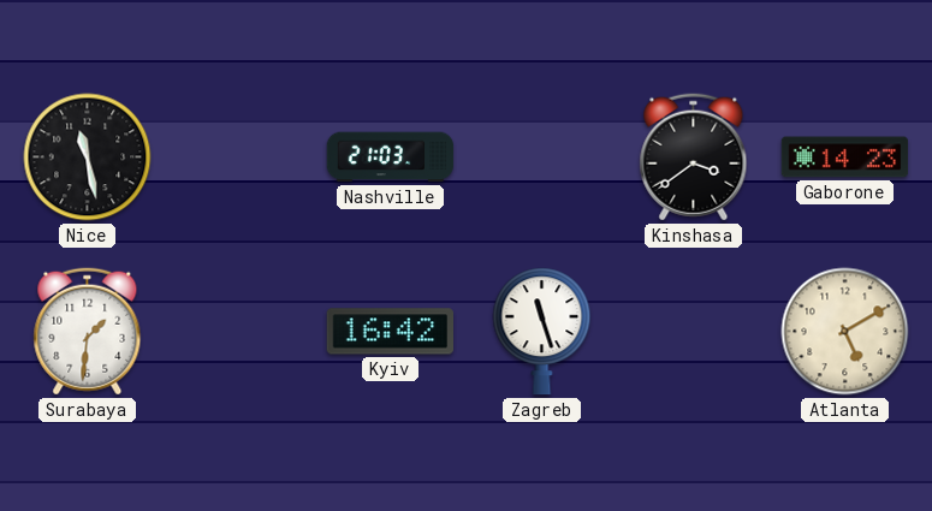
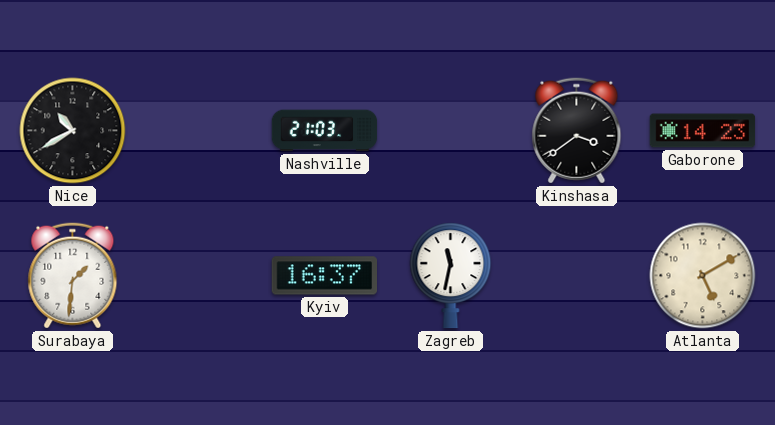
Nice: 11:28 -> 10:40 (73, 131)
Kyiv: 16:42 -> 16:37 (324, 276)
Zagreb: 11:27 -> 11:32 (451, 276)
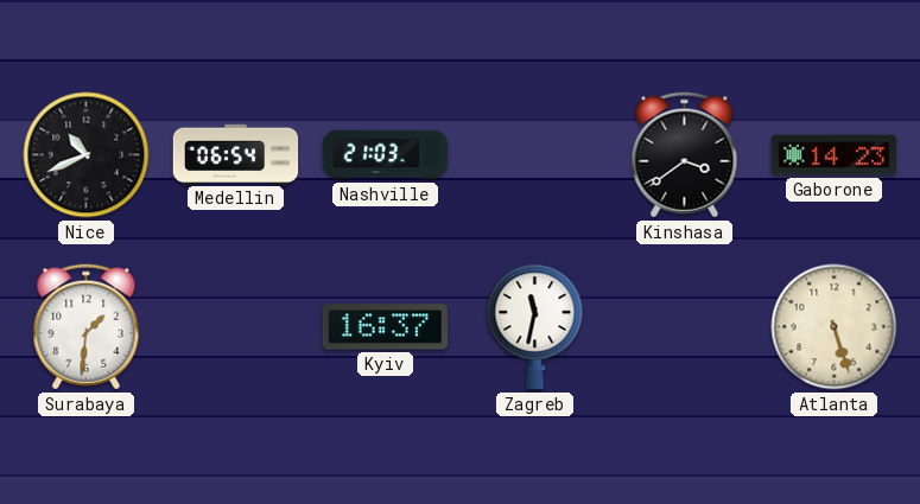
Nice: 10:40 -> 10:41 (87, 155)
Medellin: none -> 06:54 (236, 154)
Atlanta: 5:10 -> 5:27 (835, 327)
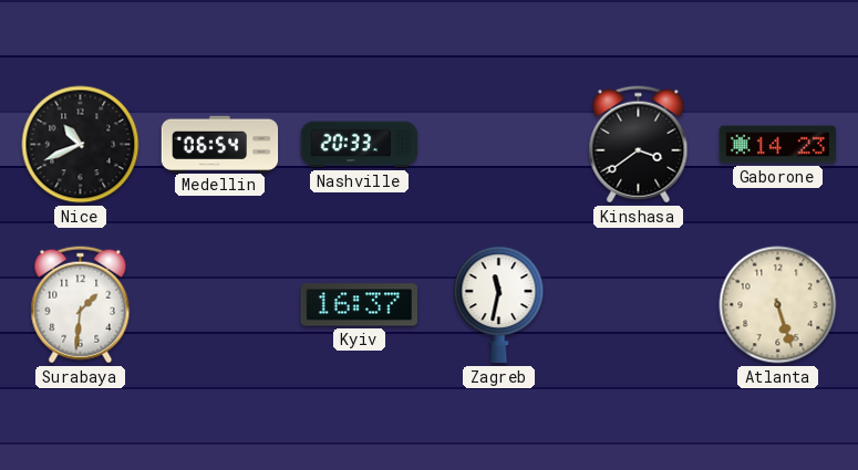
Nashville: 21:03 -> 20:33 (360, 145)
